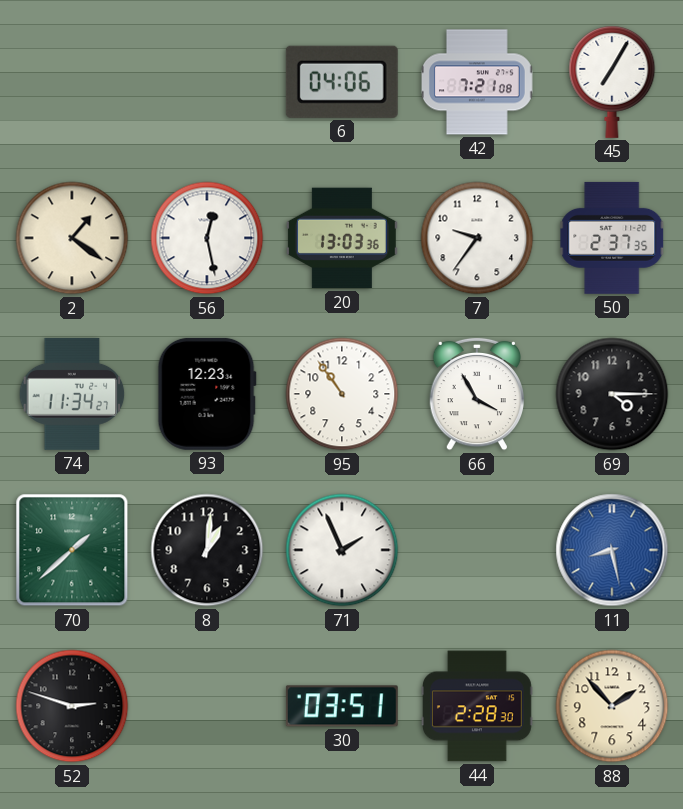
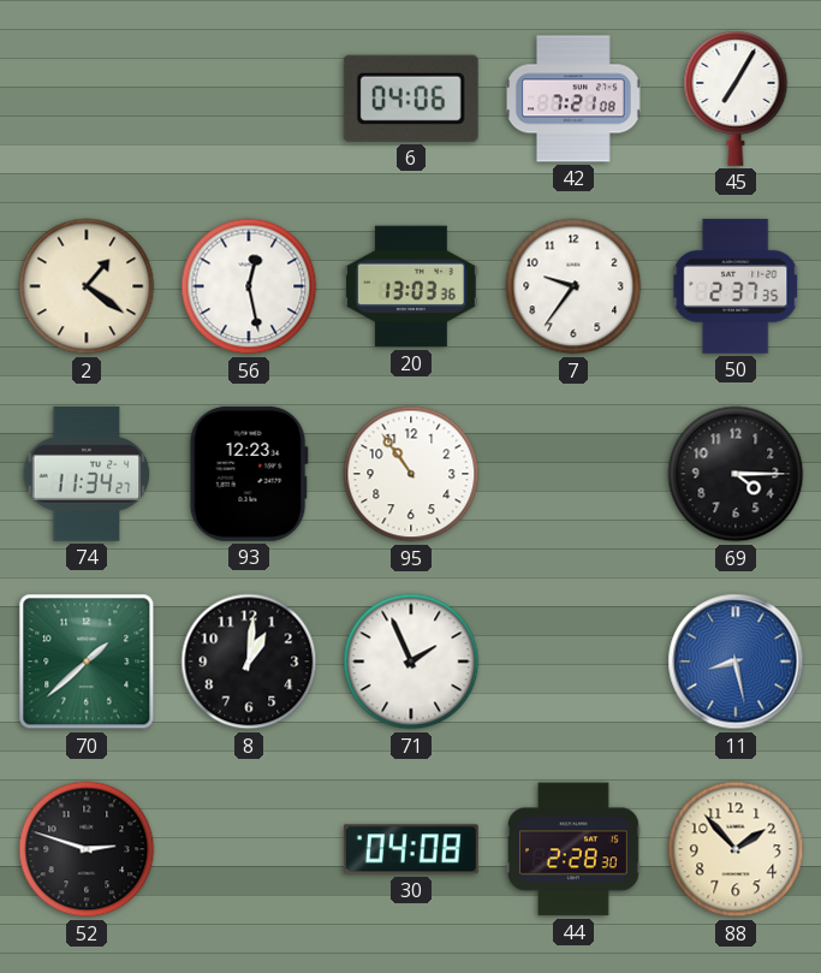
66: 3:55 -> none (476, 394)
30: 03:51 -> 04:08 (411, 849)
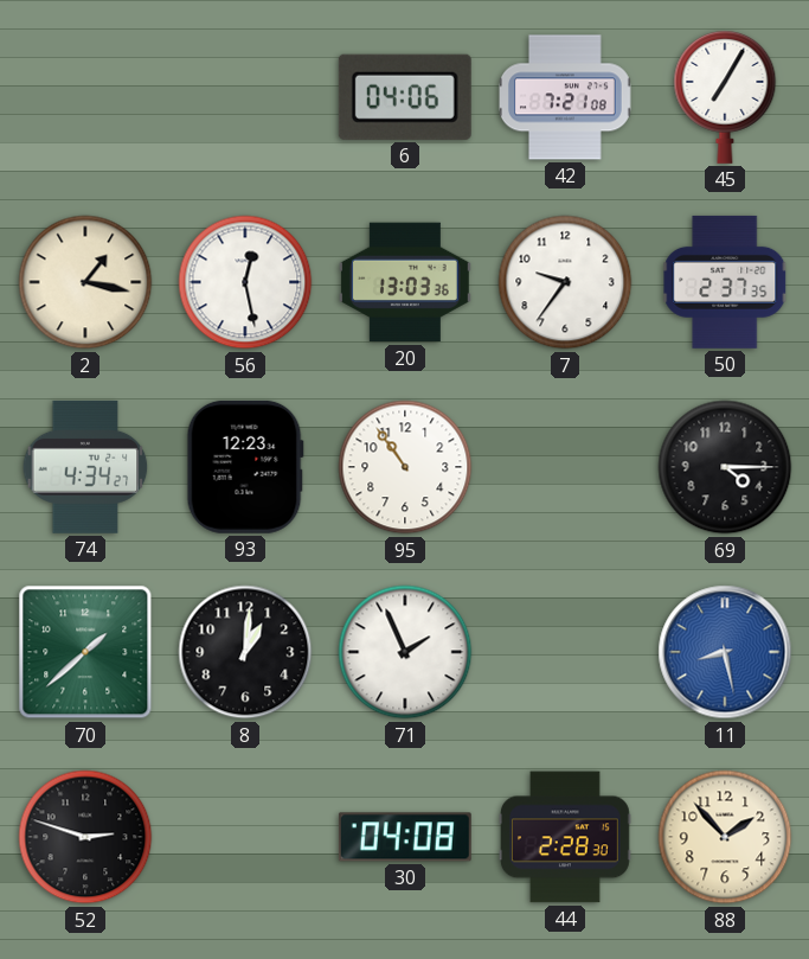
2: 1:21 -> 1:17 (85, 282)
74: 11:34 -> 4:34 (85, 467)
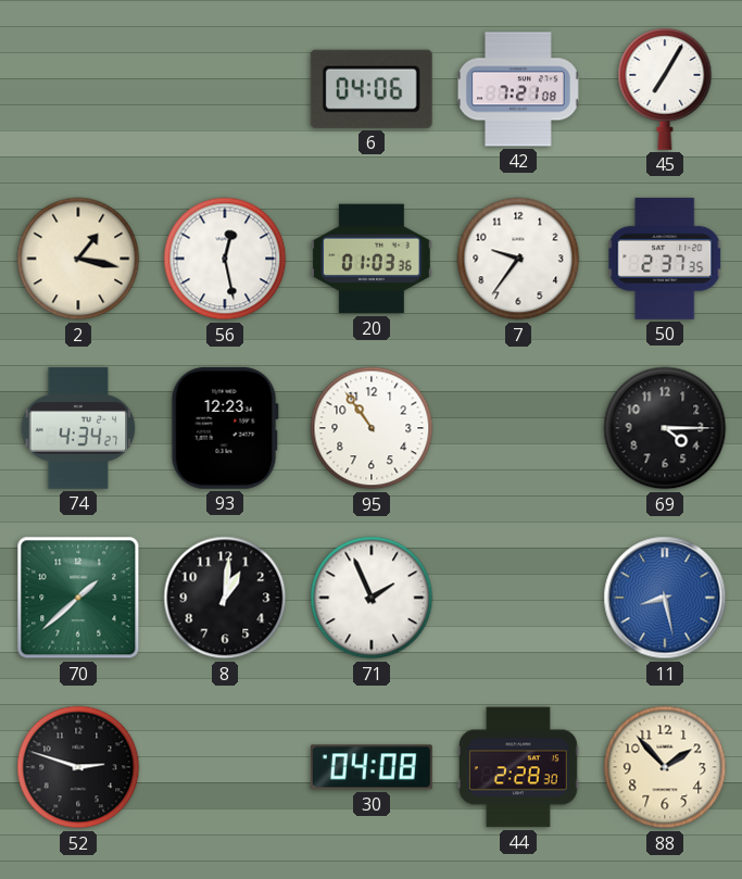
20: 13:03 -> 01:03 (372, 259)
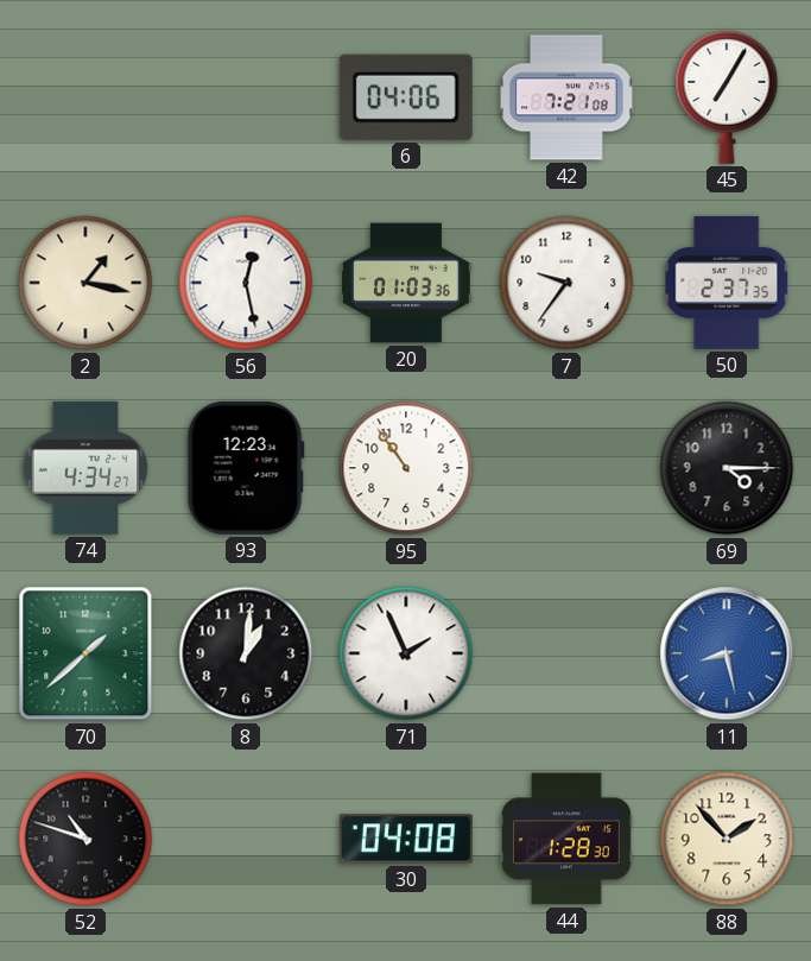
52: 2:48 -> 10:48 (85, 839)
44: 2:28 -> 1:28 (566, 839)
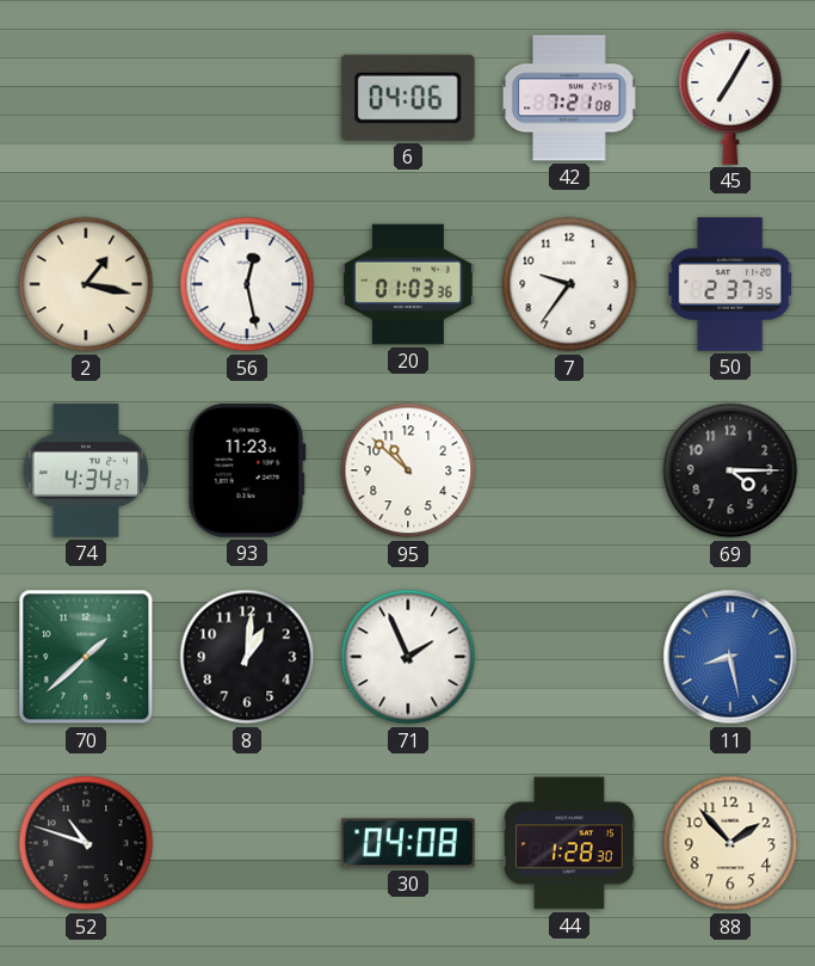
93: 12:23 -> 11:23 (247, 470)
95: 10:54 -> 10:52 (408, 470)
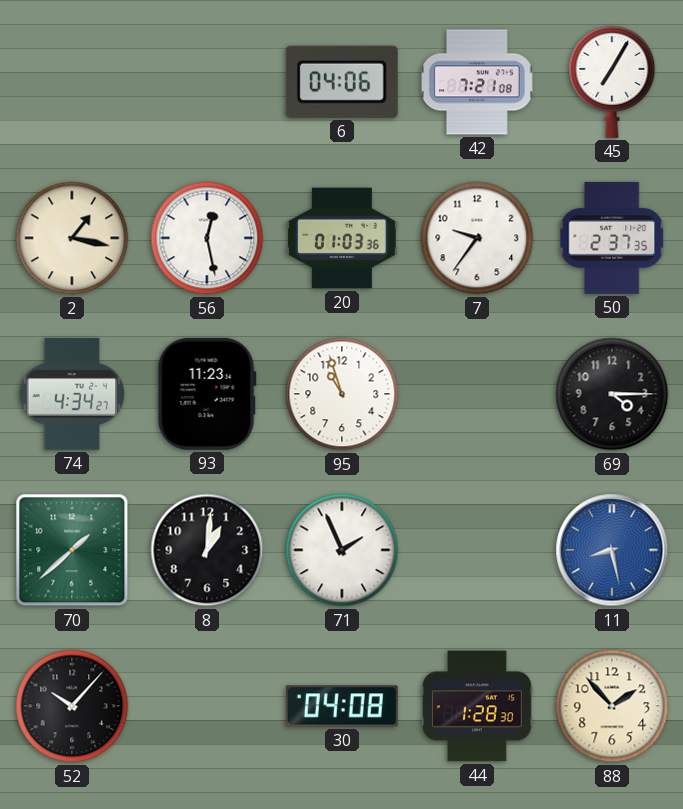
95: 10:52 -> 10:57 (342, 394)
52: 10:48 -> 10:07 (72, 706)
